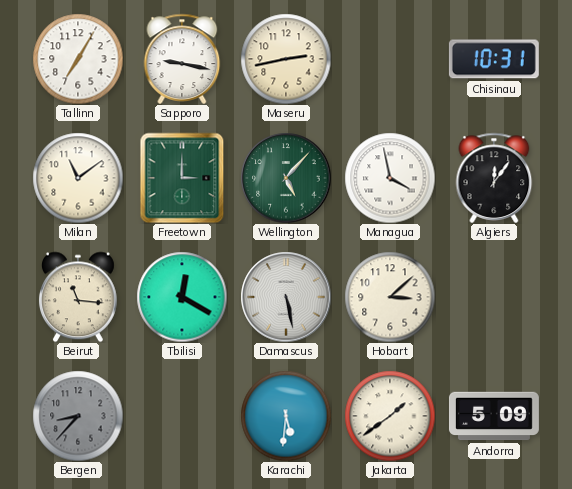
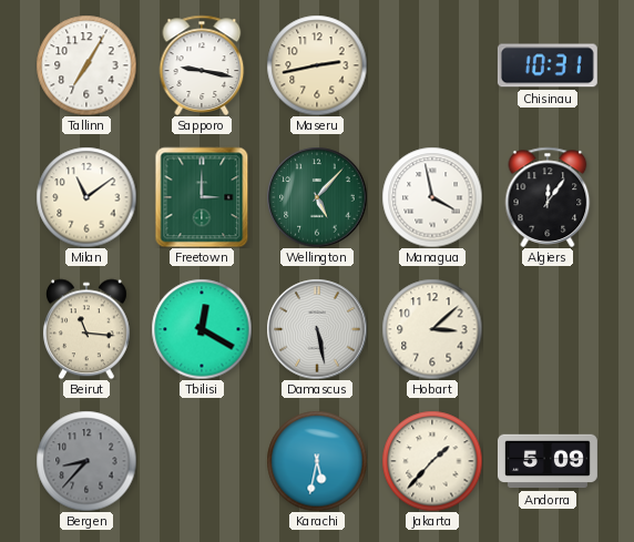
Karachi: 5:31 -> 5:32 (317, 461)
Jakarta: 1:39 -> 1:37 (432, 461)
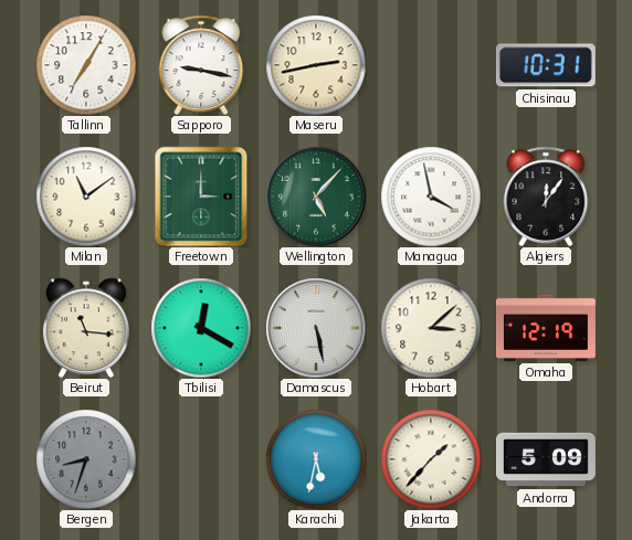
Omaha: none -> 12:19 (546, 328)
Bergen: 8:37 -> 8:33 (86, 459)
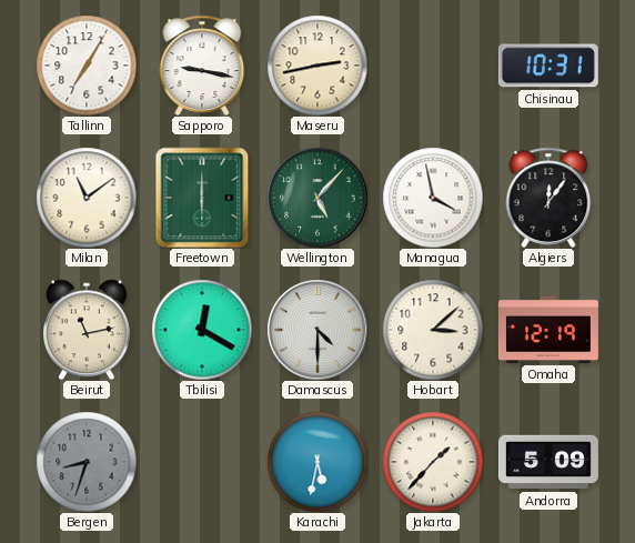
Freetown: 3:00 -> 6:00 (202, 198)
Beirut: 11:16 -> 11:13 (87, 330)
Damascus: 5:28 -> 4:30 (317, 330)
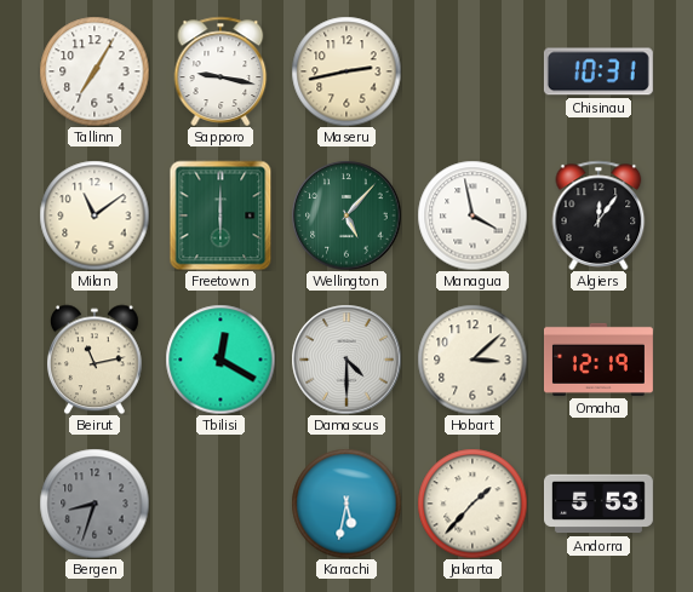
Andorra: 5:09 -> 5:53 (598, 504)
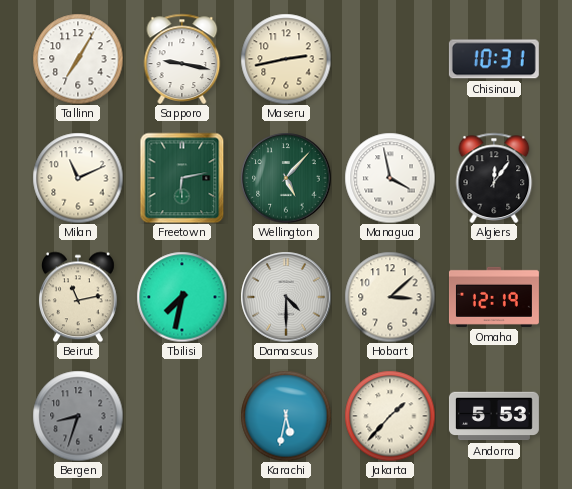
Milan: 11:09 -> 11:11 (78, 178)
Freetown: 6:00 -> 6:13 (182, 178)
Tbilisi: 12:20 -> 7:32 (182, 297)
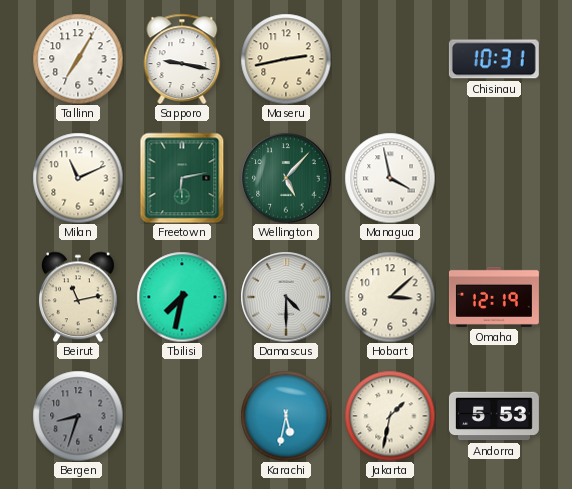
Algiers: 12:06 -> none (494, 178)
Jakarta: 1:37 -> 1:32 (390, 416)
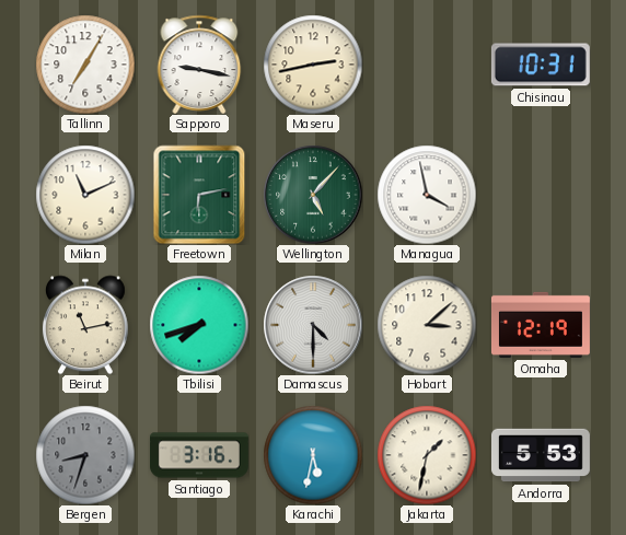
Tbilisi: 7:32 -> 7:42 (199, 325)
Santiago: none -> 3:16 (199, 455)
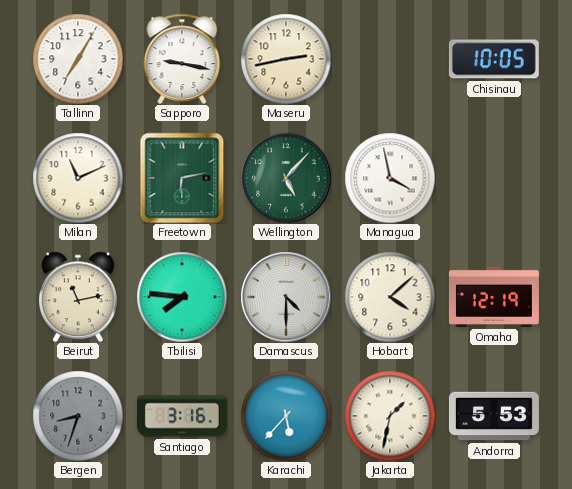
Chisinau: 10:31 -> 10:05 (494, 59)
Tbilisi: 7:42 -> 7:46 (182, 297)
Hobart: 3:08 -> 4:08 (390, 297)
Karachi: 5:32 -> 5:37 (286, 416)
